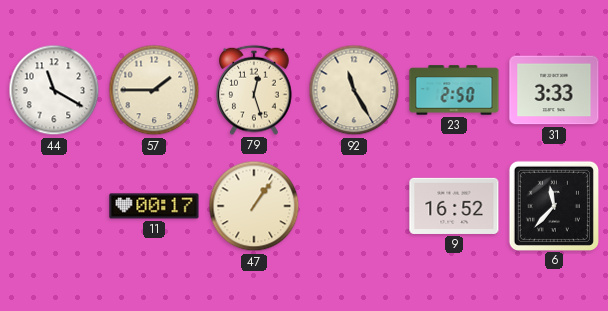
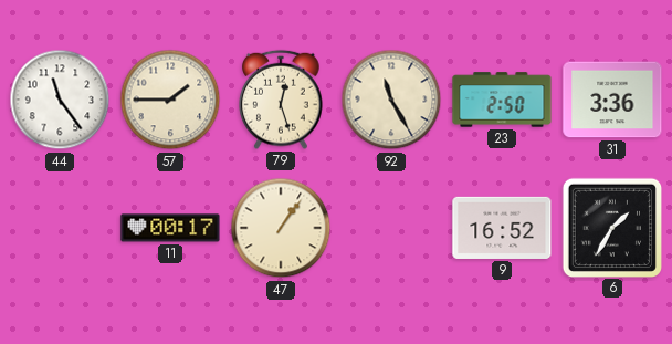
44: 11:20 -> 11:24 (60, 100)
31: 3:33 -> 3:36 (612, 100)
6: 11:37 -> 1:35 (611, 227)
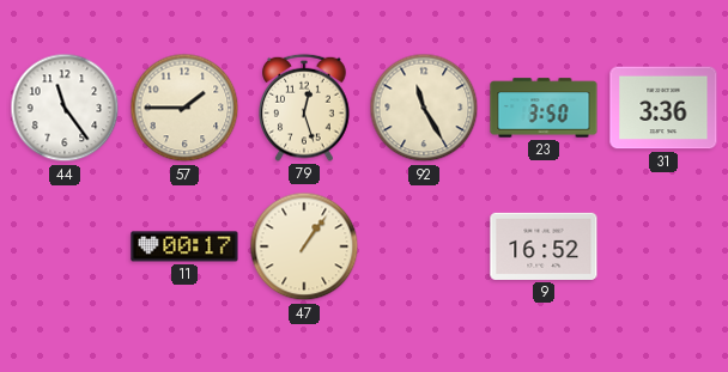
23: 2:50 -> 3:50 (544, 108)
6: 1:35 -> none (611, 227)
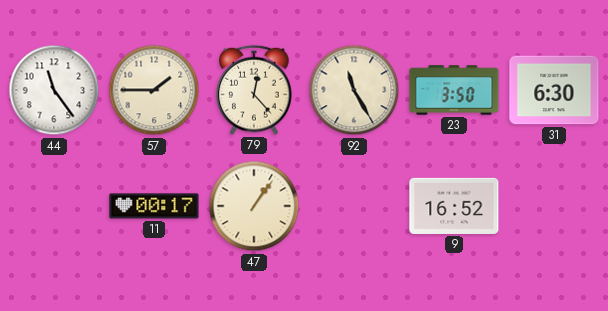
79: 12:27 -> 12:23 (254, 90)
31: 3:36 -> 6:30 (554, 90)
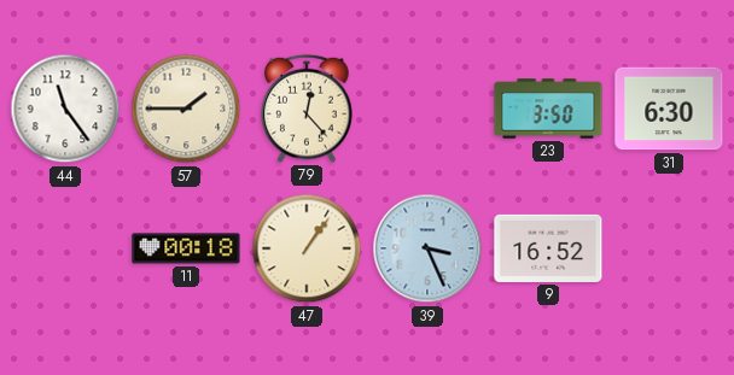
92: 11:25 -> none (354, 90)
11: 00:17 -> 00:18 (186, 248)
39: none -> 3:26 (427, 248)
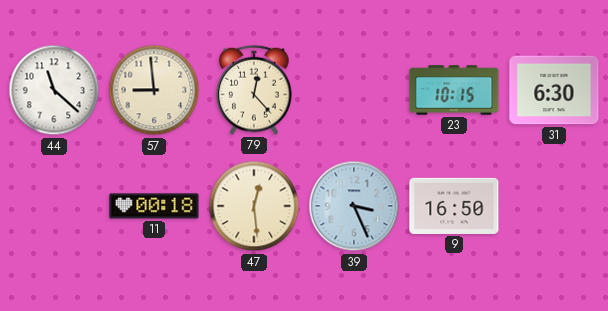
44: 11:24 -> 11:22 (54, 90)
57: 1:45 -> 8:59 (154, 90)
23: 3:50 -> 10:15 (454, 90)
47: 1:06 -> 12:29 (254, 206)
9: 16:52 -> 16:50 (454, 206)
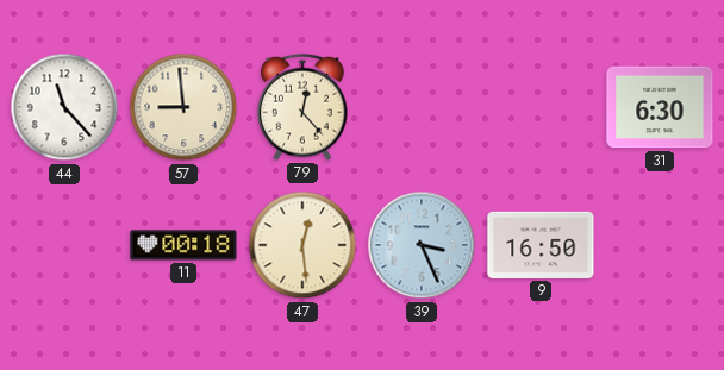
44: 11:22 -> 11:23 (64, 107)
23: 10:15 -> none (454, 90)
